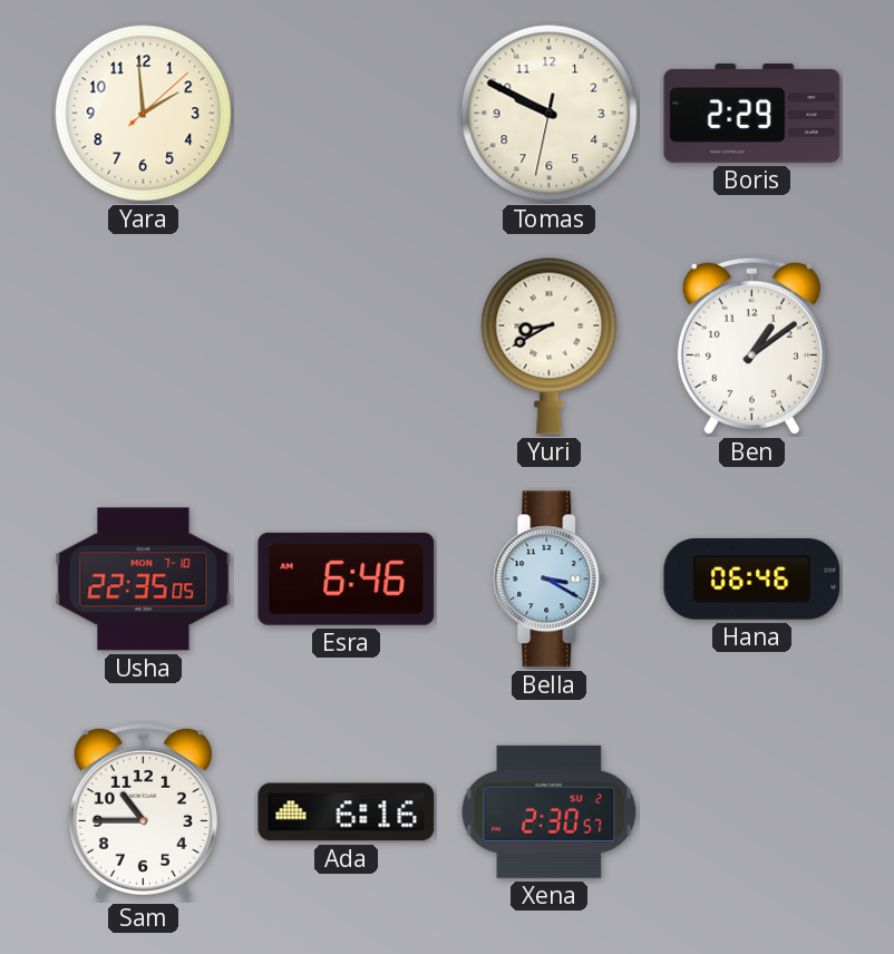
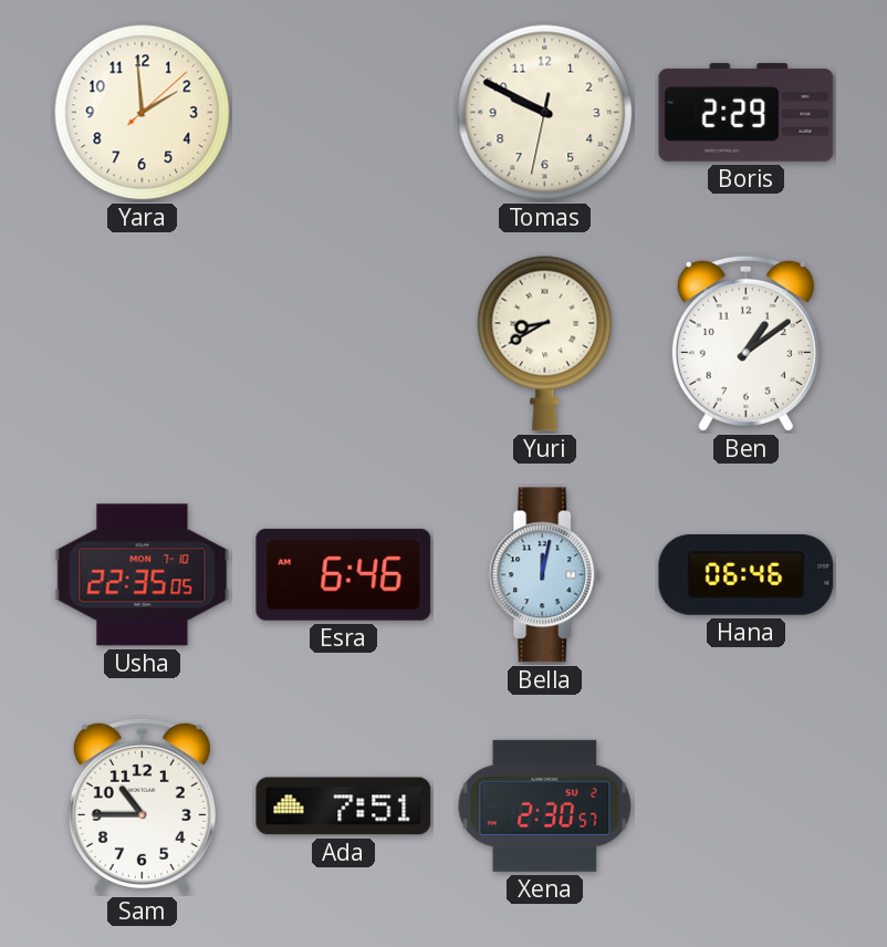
Bella: 3:20 -> 12:02 (545, 575)
Ada: 6:16 -> 7:51 (344, 806)
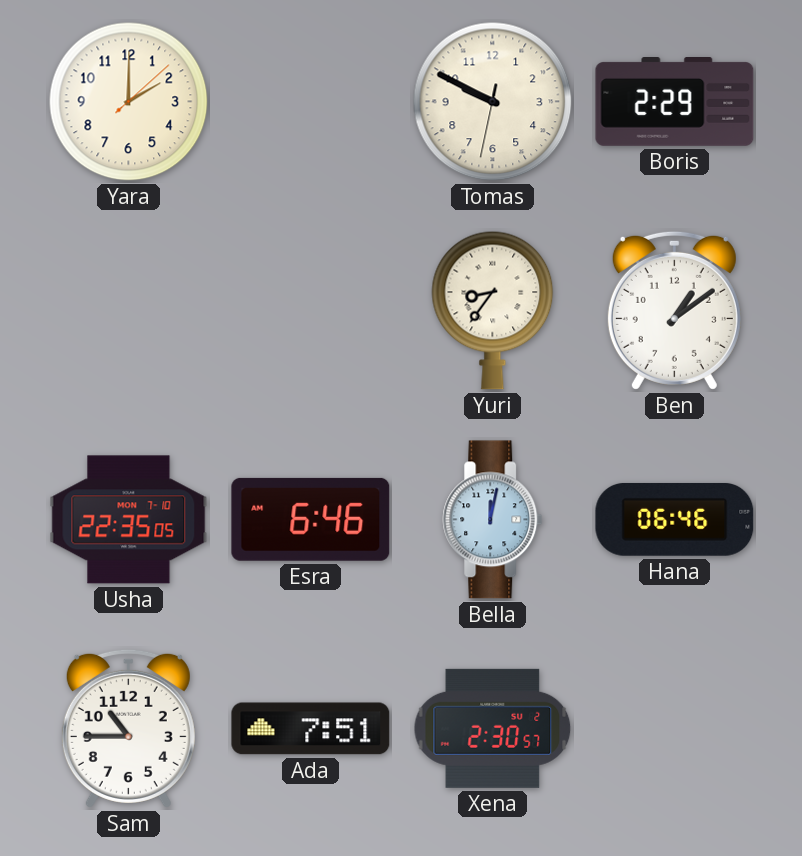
Yara: 1:59 -> 2:00 (129, 102)
Yuri: 8:40 -> 8:36 (493, 310)
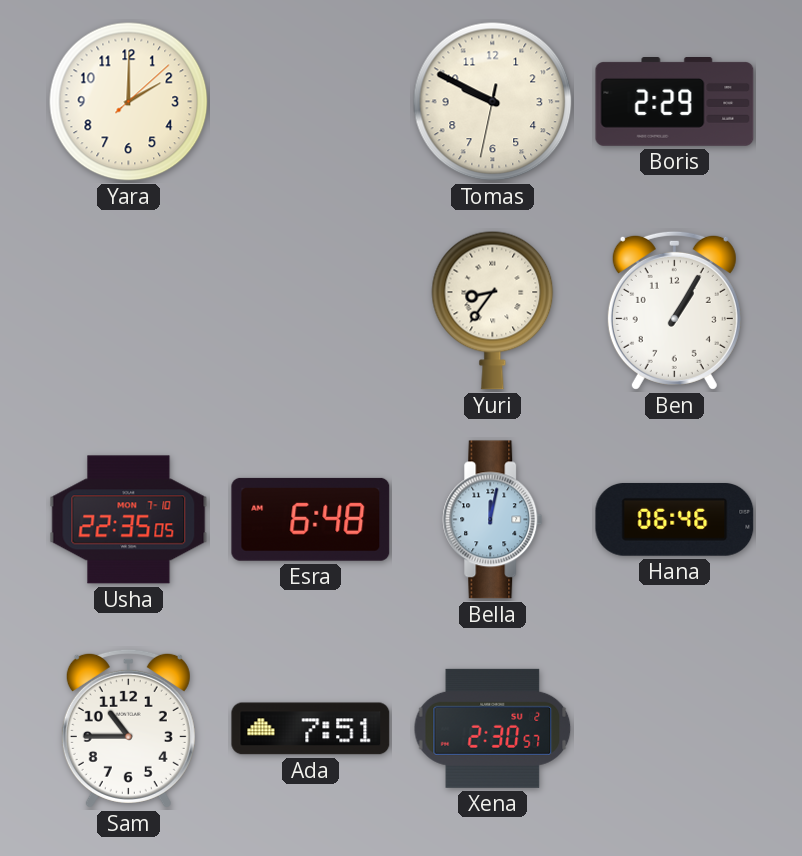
Ben: 1:09 -> 1:05 (674, 310)
Esra: 6:46 -> 6:48 (311, 519)
